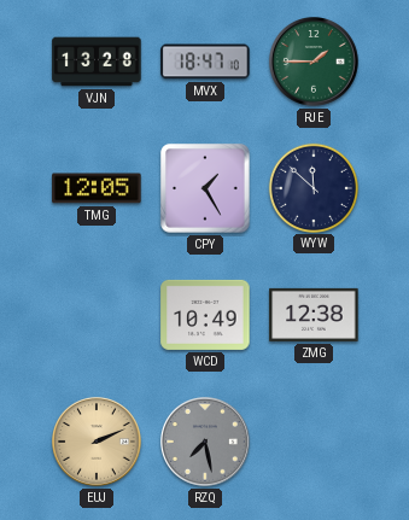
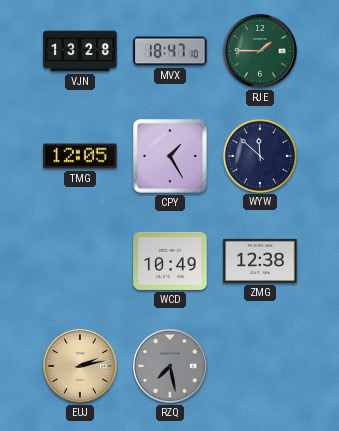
EUJ: 2:11 -> 2:13 (81, 367)
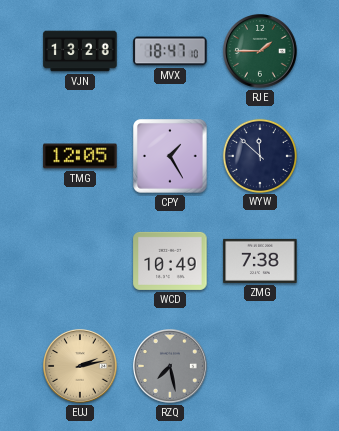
ZMG: 12:38 -> 7:38 (260, 261)
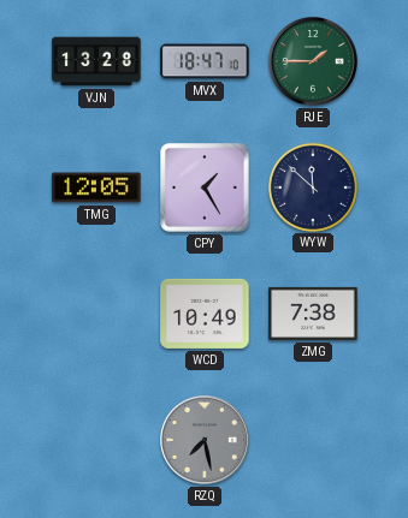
EUJ: 2:13 -> none (81, 367)
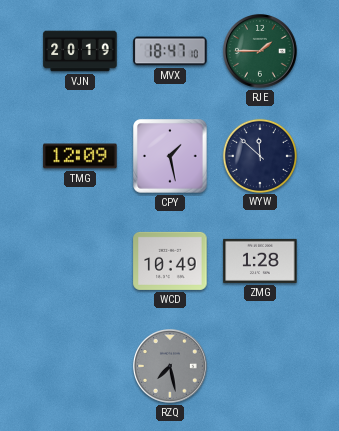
VJN: 13:28 -> 20:19 (80, 51)
TMG: 12:05 -> 12:09 (80, 156)
CPY: 1:25 -> 1:28 (170, 156)
ZMG: 7:38 -> 1:28 (260, 261)
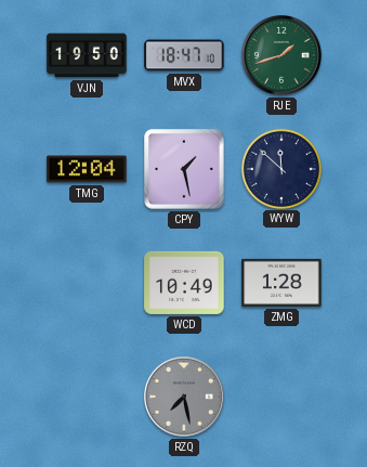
VJN: 20:19 -> 19:50 (87, 55)
RJE: 1:45 -> 1:42 (283, 56)
TMG: 12:09 -> 12:04 (87, 169)
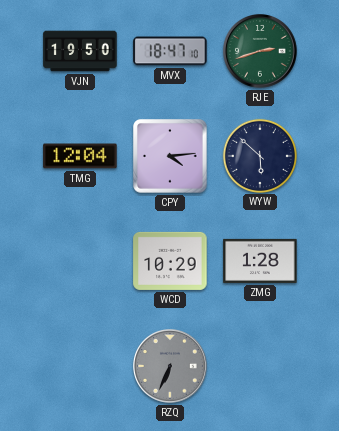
RJE: 1:42 -> 2:42 (261, 52)
CPY: 1:28 -> 4:14 (170, 156)
WYW: 11:52 -> 5:52 (259, 155)
WCD: 10:49 -> 10:29 (170, 261)
RZQ: 7:28 -> 6:34 (171, 367)
